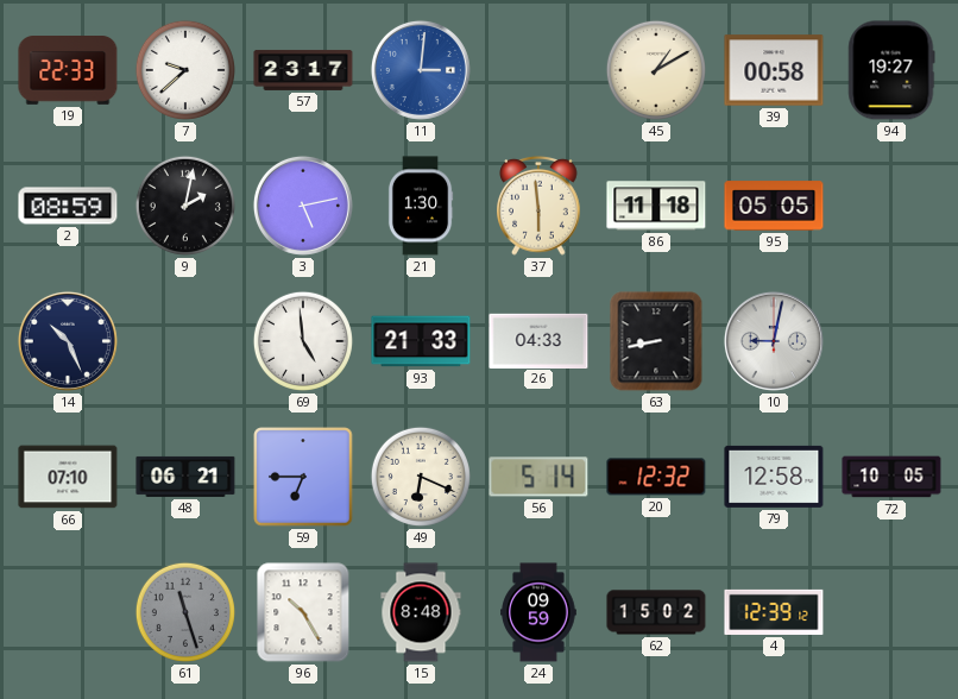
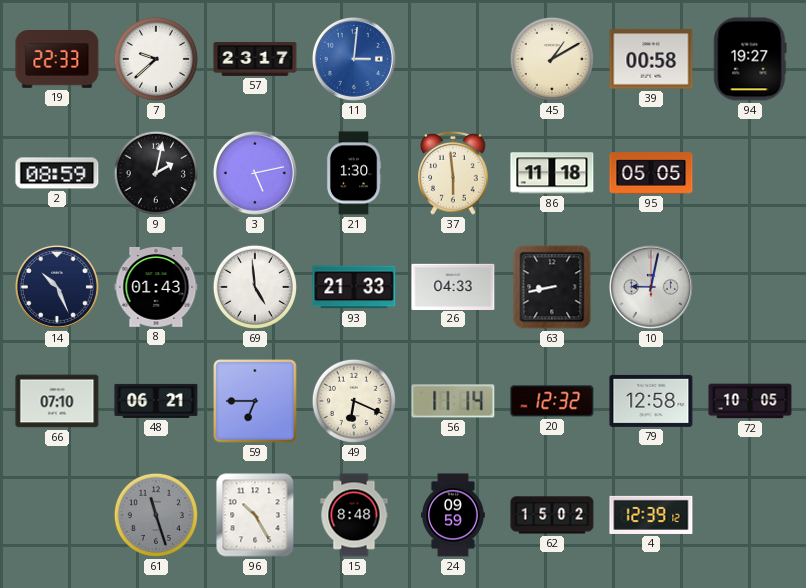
8: none -> 01:43 (156, 287)
56: 5:14 -> 11:14 (453, 401)
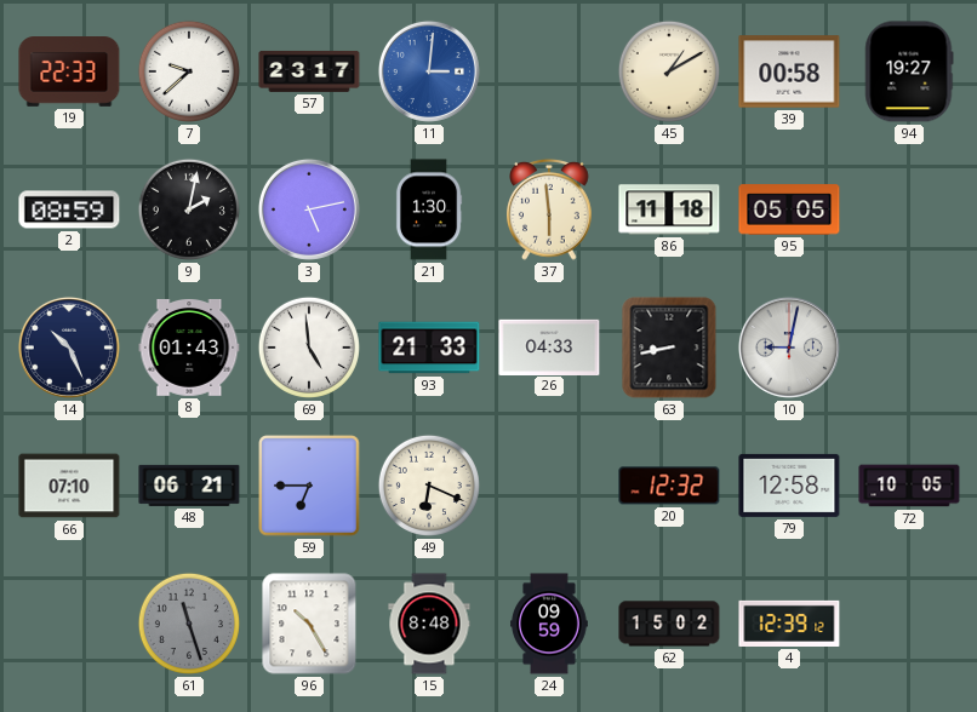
56: 11:14 -> none (453, 401)
